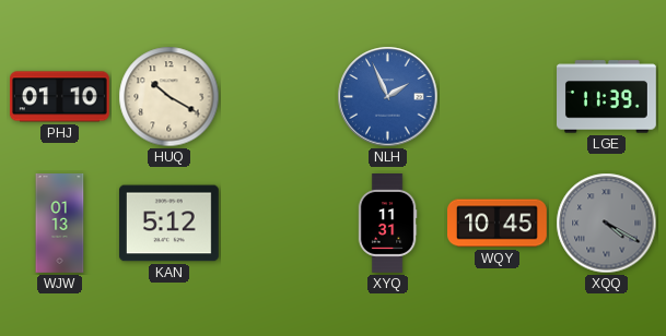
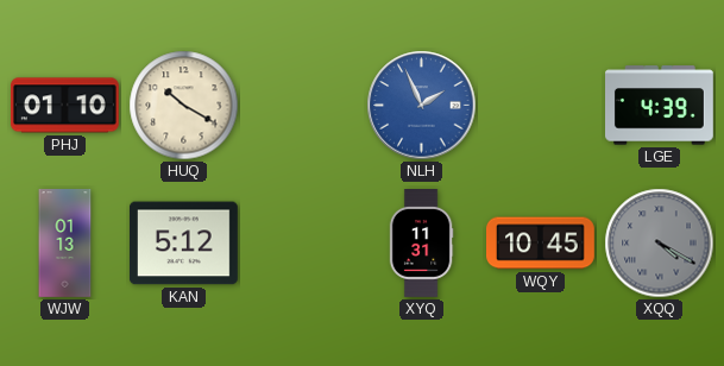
LGE: 11:39 -> 4:39 (660, 106)
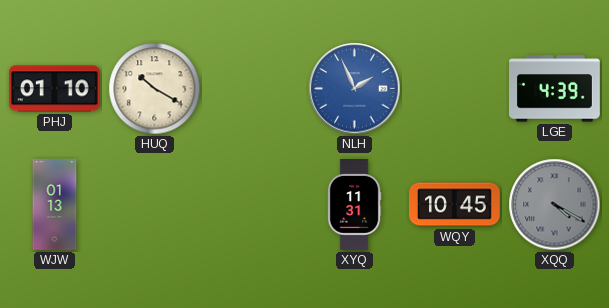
KAN: 5:12 -> none (183, 244)
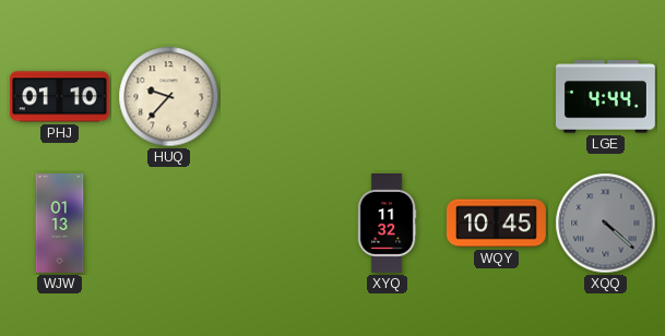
HUQ: 10:20 -> 9:37 (169, 97)
NLH: 1:56 -> none (355, 89)
LGE: 4:39 -> 4:44 (606, 97)
XYQ: 11:31 -> 11:32 (387, 224)
XQQ: 4:20 -> 4:22 (606, 224)
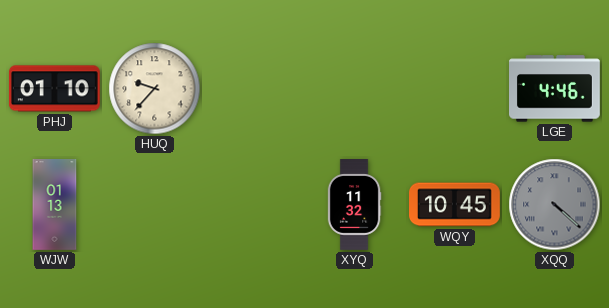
LGE: 4:44 -> 4:46 (555, 89)
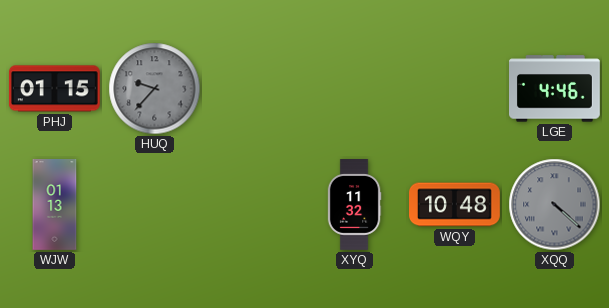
PHJ: 01:10 -> 01:15 (54, 89)
HUQ dial: cream -> grey (155, 89)
WQY: 10:45 -> 10:48 (455, 205)
